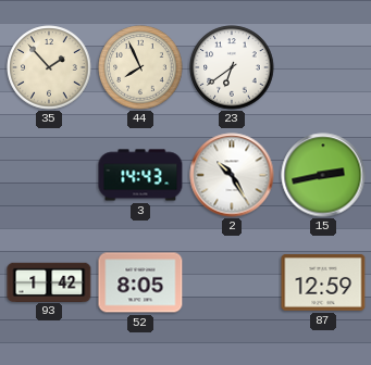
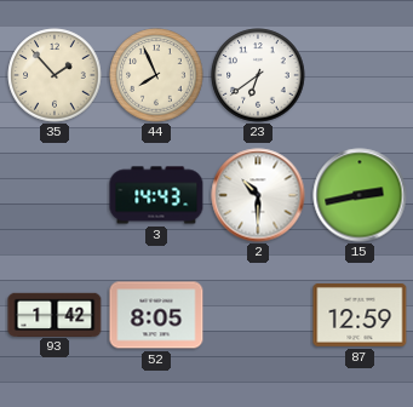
2: 10:25 -> 10:30 (258, 195)
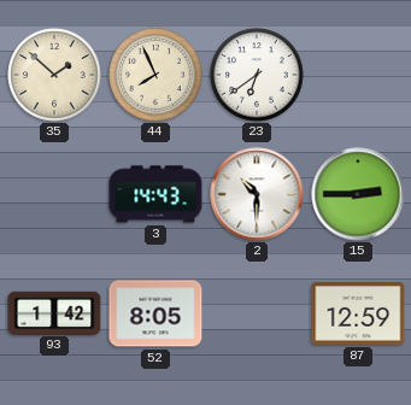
35: 1:53 -> 1:52 (54, 75)
15: 2:43 -> 2:45 (358, 194)
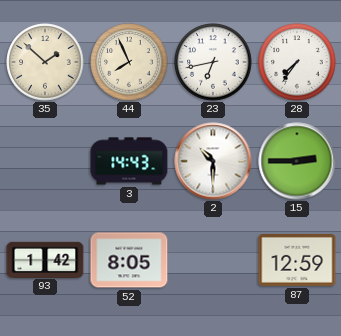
23: 6:39 -> 6:43 (213, 62)
28: none -> 7:36 (297, 62)
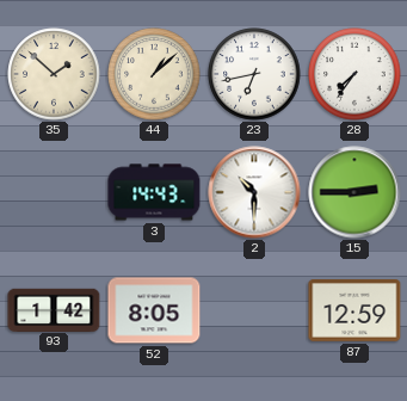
44: 7:56 -> 1:08 (154, 74)
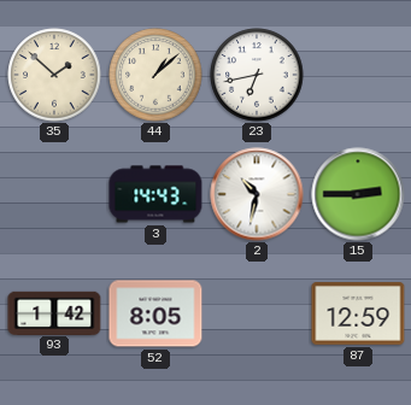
28: 7:36 -> none (354, 74)
2: 10:30 -> 10:32 (257, 194)
